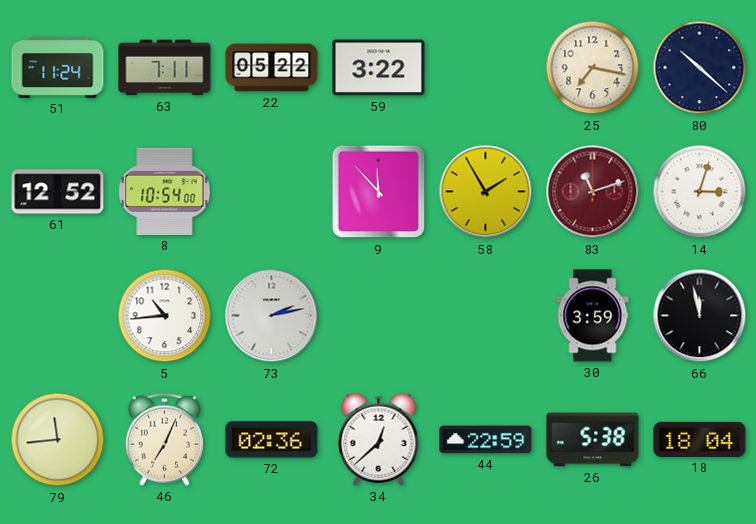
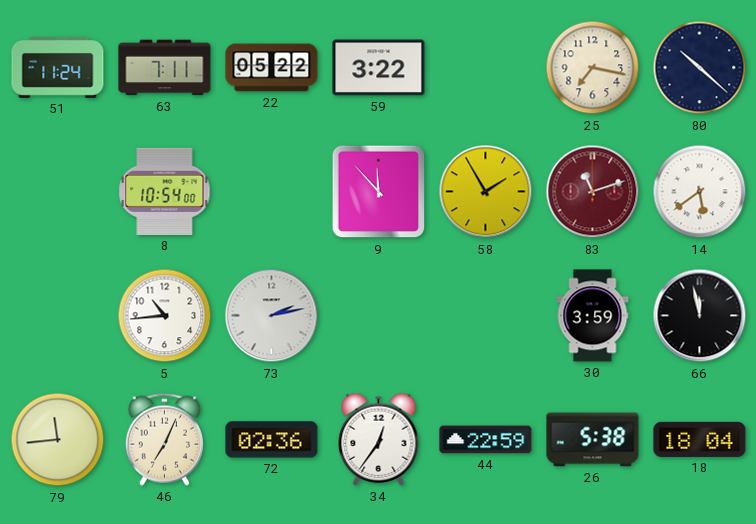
61: 12:52 -> none (58, 192)
14: 3:03 -> 5:39 (700, 192)
34: 12:38 -> 12:36 (379, 439)
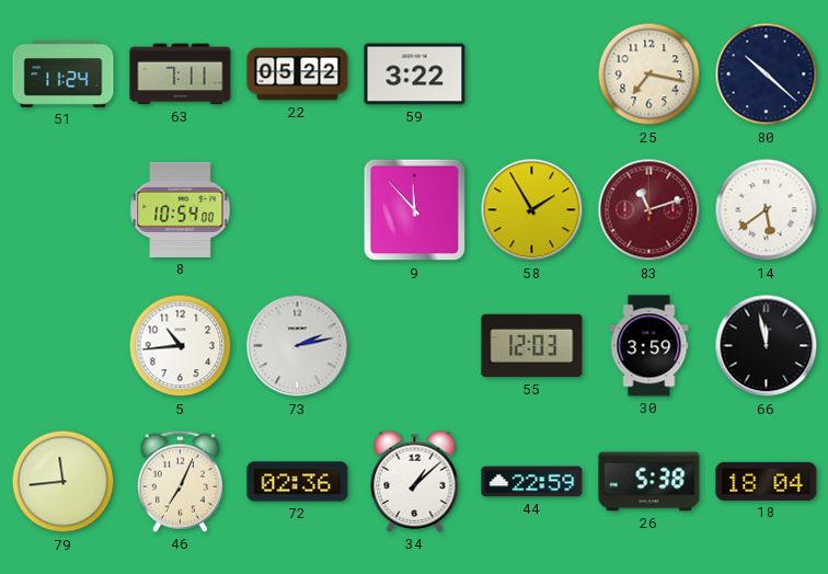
55: none -> 12:03 (532, 346)
34: 12:36 -> 1:08 (415, 481)
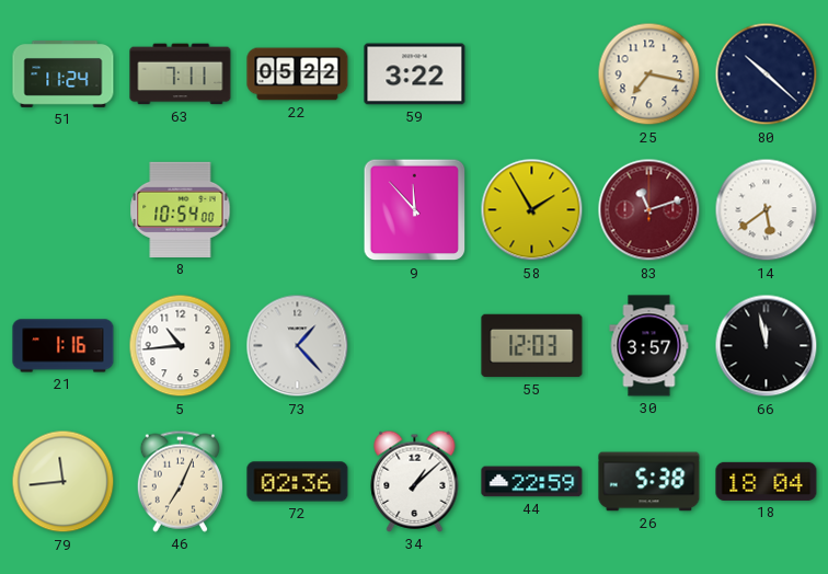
21: none -> 1:16 (64, 346)
73: 2:13 -> 1:23 (298, 346)
30: 3:59 -> 3:57 (649, 346)
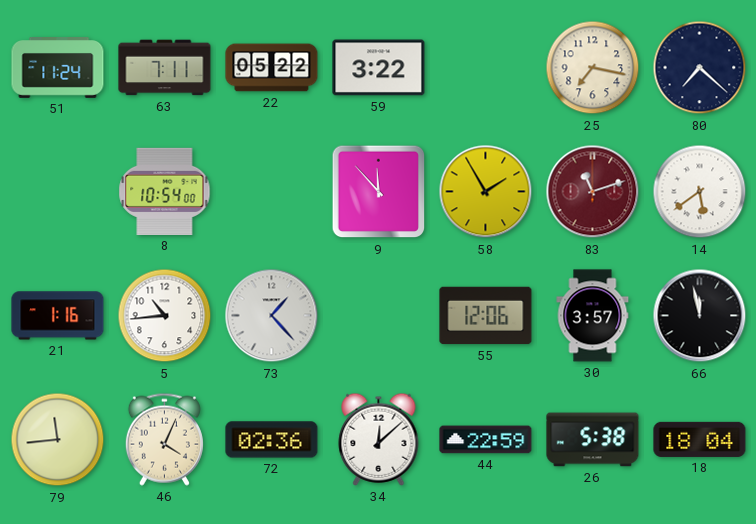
80: 10:22 -> 7:22 (700, 68)
55: 12:03 -> 12:06 (486, 316)
46: 7:04 -> 4:04 (164, 439)
34: 1:08 -> 12:08 (379, 439)
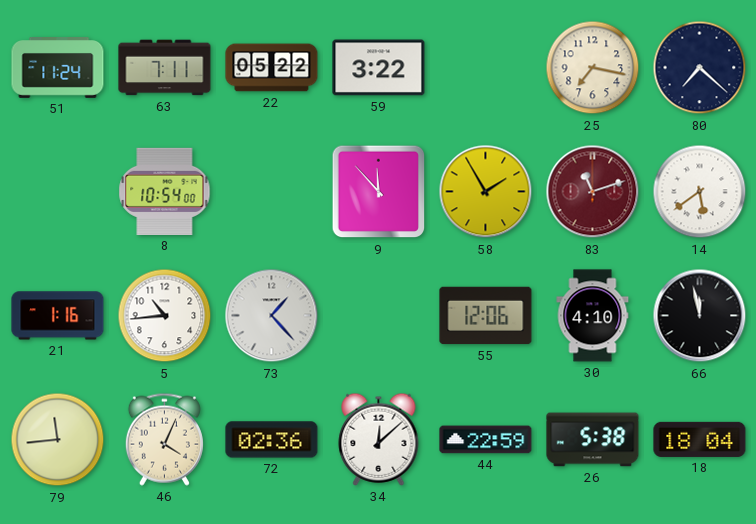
30: 3:57 -> 4:10 (593, 316)
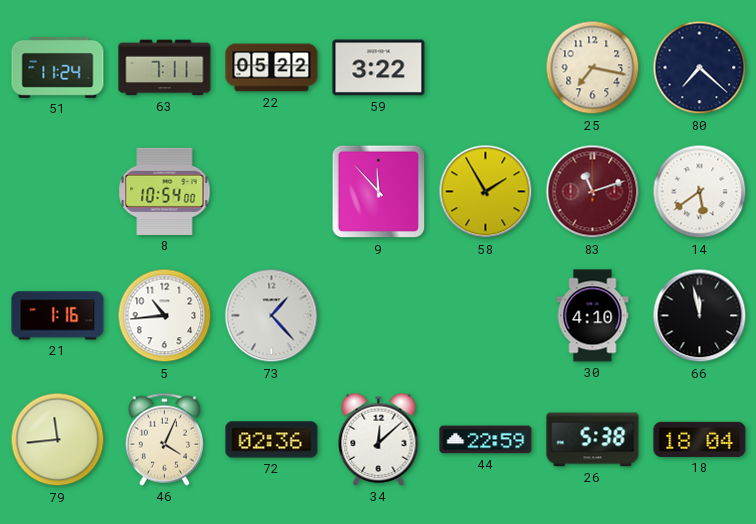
55: 12:06 -> none (486, 316)
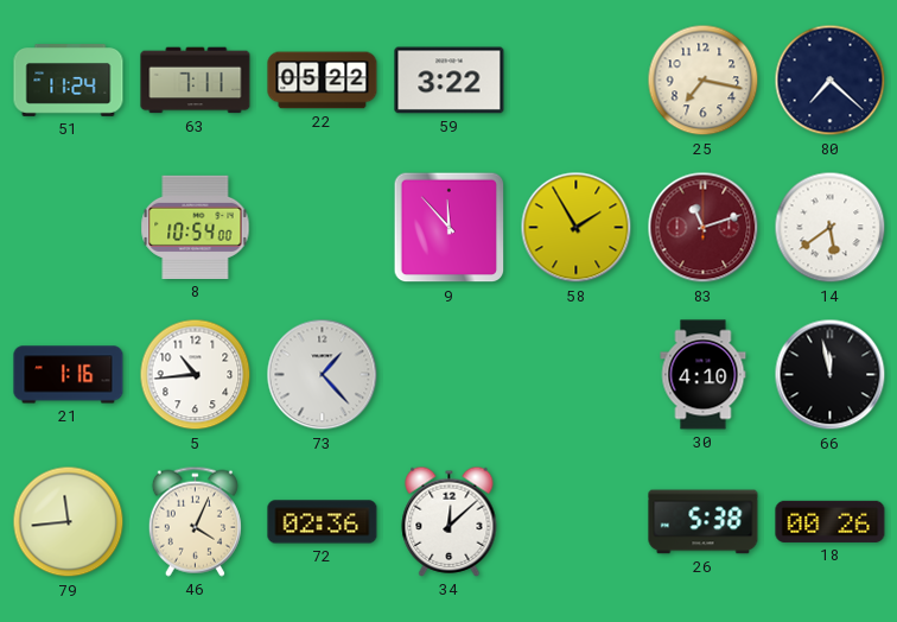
44: 22:59 -> none (486, 440)
18: 18:04 -> 00:26 (831, 521)
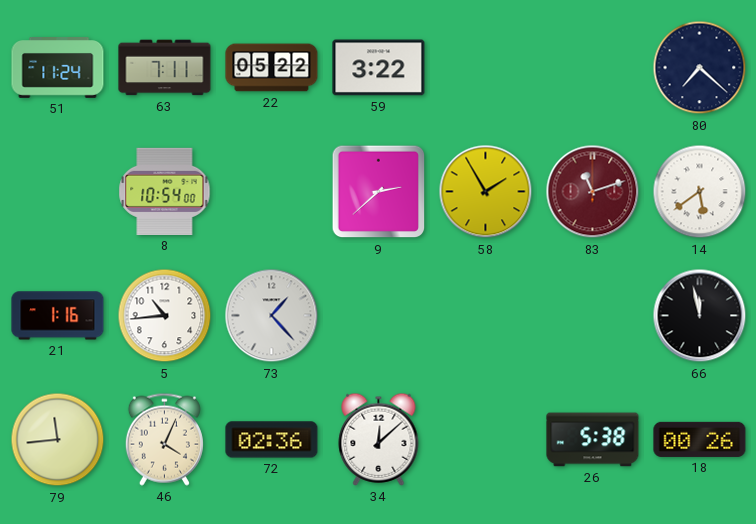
25: 7:17 -> none (704, 81)
9: 11:53 -> 2:38 (379, 192)
30: 4:10 -> none (704, 375)
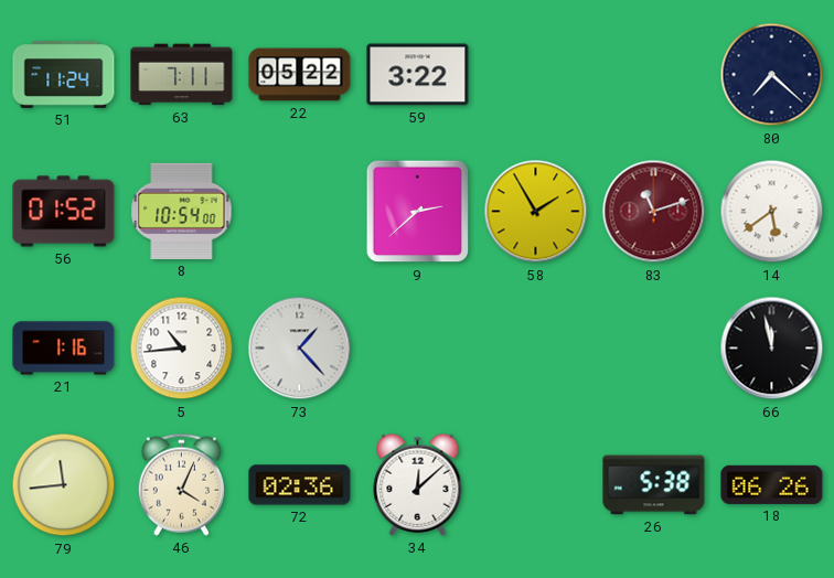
56: none -> 01:52 (64, 212)
18: 00:26 -> 06:26 (772, 484)
